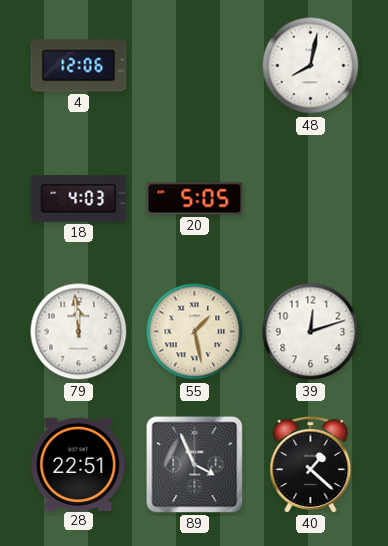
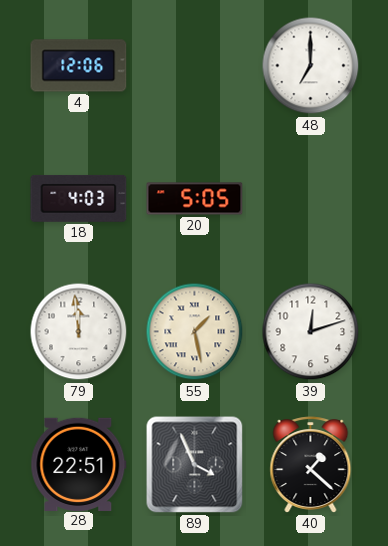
48: 8:02 -> 7:00 (311, 66)
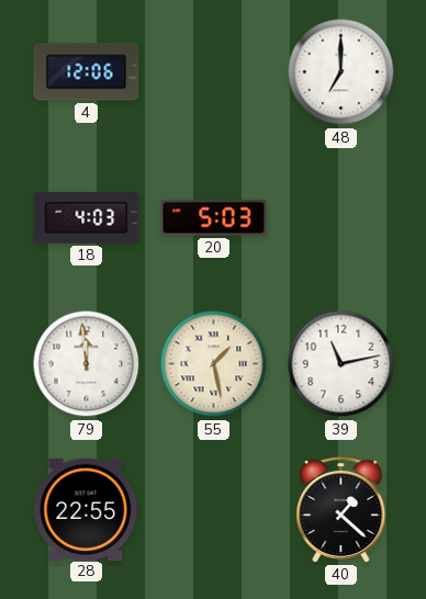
20: 5:05 -> 5:03 (214, 218)
39: 12:12 -> 11:13 (341, 364)
28: 22:51 -> 22:55 (87, 509)
89: 3:56 -> none (195, 465)
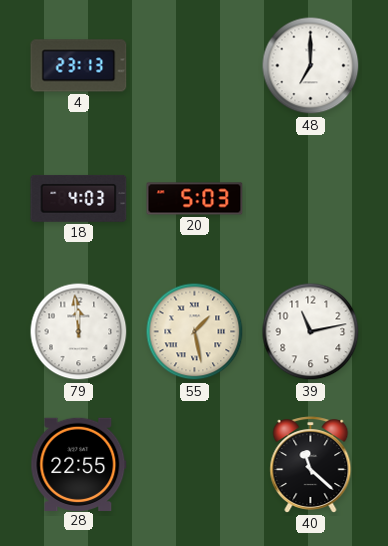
4: 12:06 -> 23:13 (79, 66)
40: 1:22 -> 11:22 (311, 465)
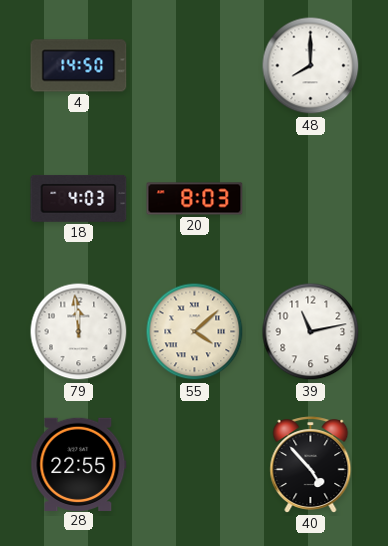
4: 23:13 -> 14:50 (79, 66)
48: 7:00 -> 8:00 (311, 66)
20: 5:03 -> 8:03 (195, 199)
55: 1:28 -> 4:08 (195, 332)
40: 11:22 -> 4:53 (311, 465)
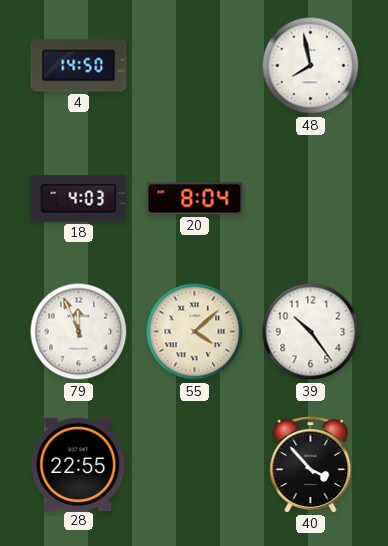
48: 8:00 -> 7:58 (311, 66)
20: 8:03 -> 8:04 (195, 199)
79: 11:59 -> 11:56 (79, 332)
39: 11:13 -> 10:24 (311, 332)
40: 4:53 -> 3:53 (311, 465)
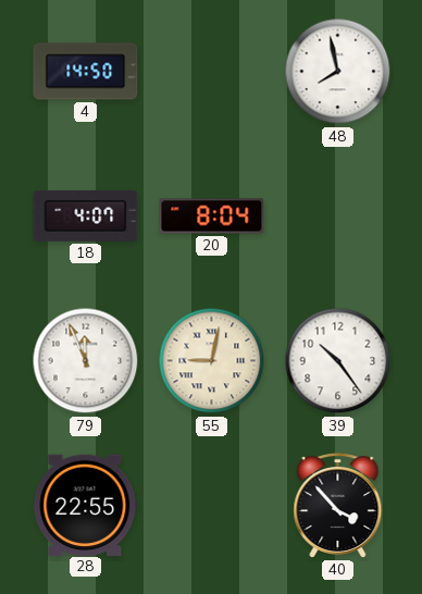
18: 4:03 -> 4:07 (86, 215)
55: 4:08 -> 9:02 (212, 361)
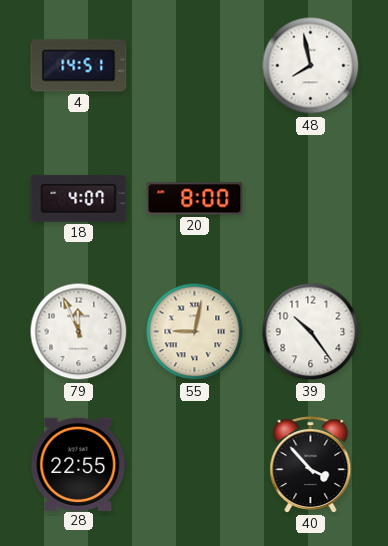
4: 14:50 -> 14:51 (79, 66)
20: 8:04 -> 8:00 (195, 199)
